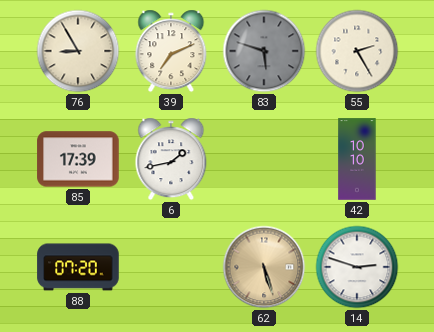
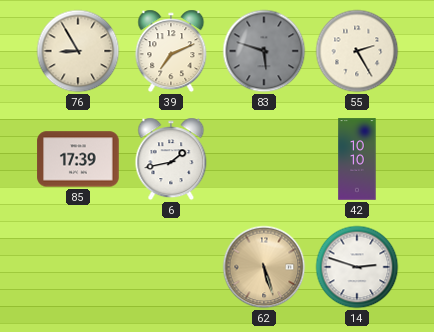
88: 07:20 -> none (78, 267)
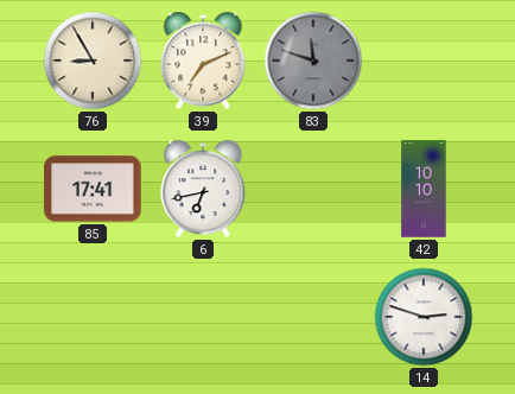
83: 5:48 -> 11:48 (313, 61)
55: 2:25 -> none (357, 51)
85: 17:39 -> 17:41 (93, 189)
6: 1:43 -> 6:43 (203, 189)
62: 5:27 -> none (264, 267)
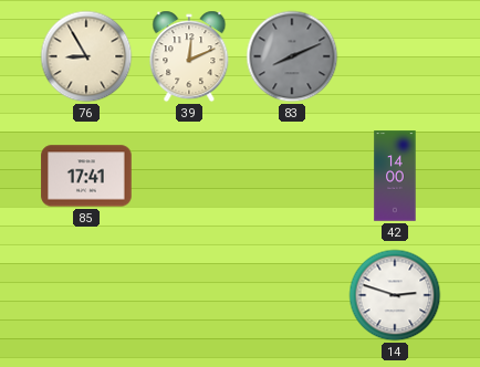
39: 7:11 -> 12:11 (189, 56)
83: 11:48 -> 8:11 (292, 56)
6: 6:43 -> none (203, 189)
42: 10:10 -> 14:00 (395, 176)
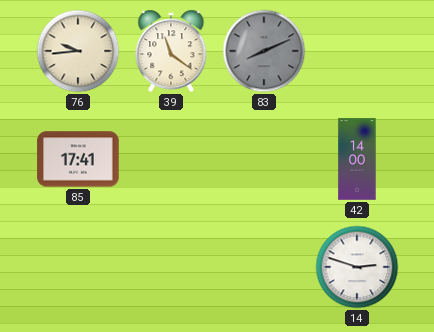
76: 8:55 -> 9:44 (78, 51)
39: 12:11 -> 11:21 (171, 51)
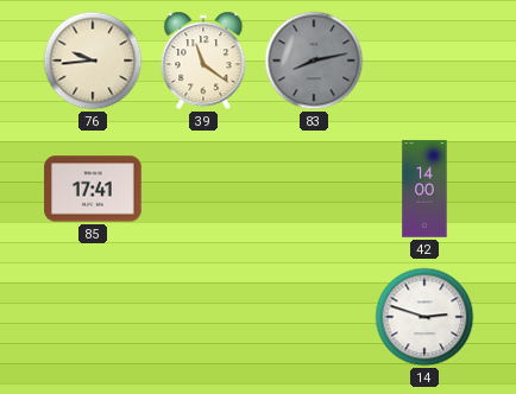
83: 8:11 -> 8:13 (314, 61)
